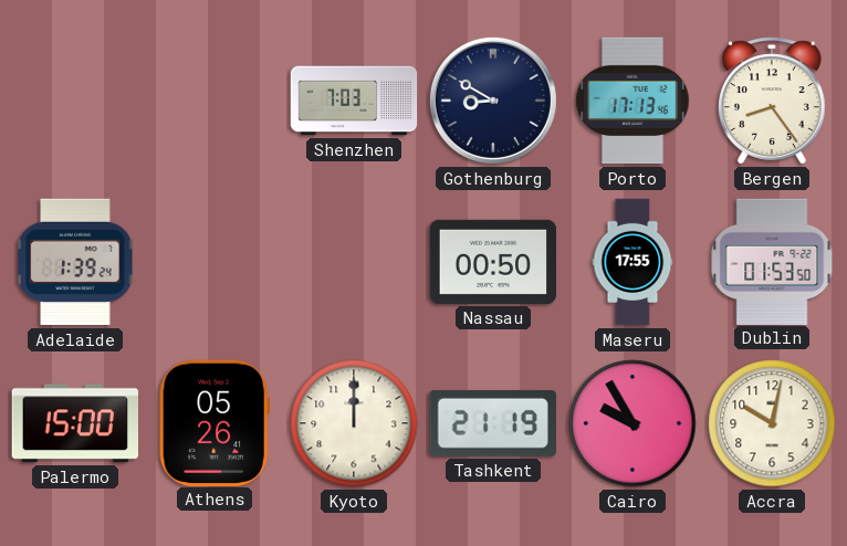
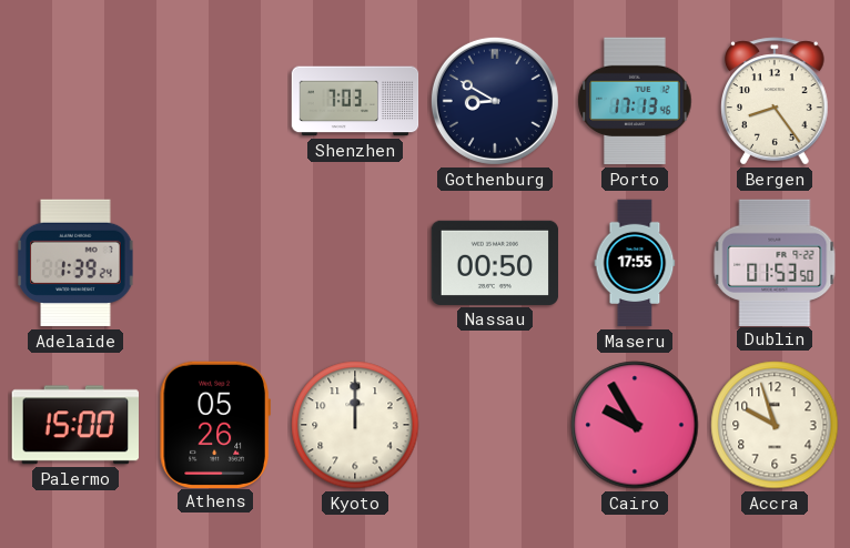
Tashkent: 21:19 -> none (493, 423)
Accra: 10:02 -> 9:57 (775, 425)
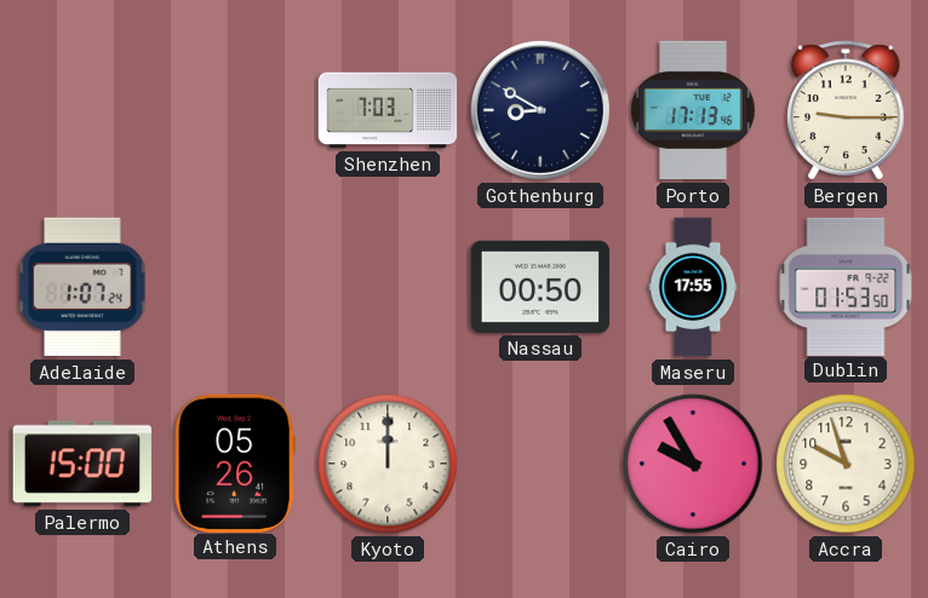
Bergen: 8:24 -> 9:15 (847, 110)
Adelaide: 1:39 -> 1:07 (82, 287)
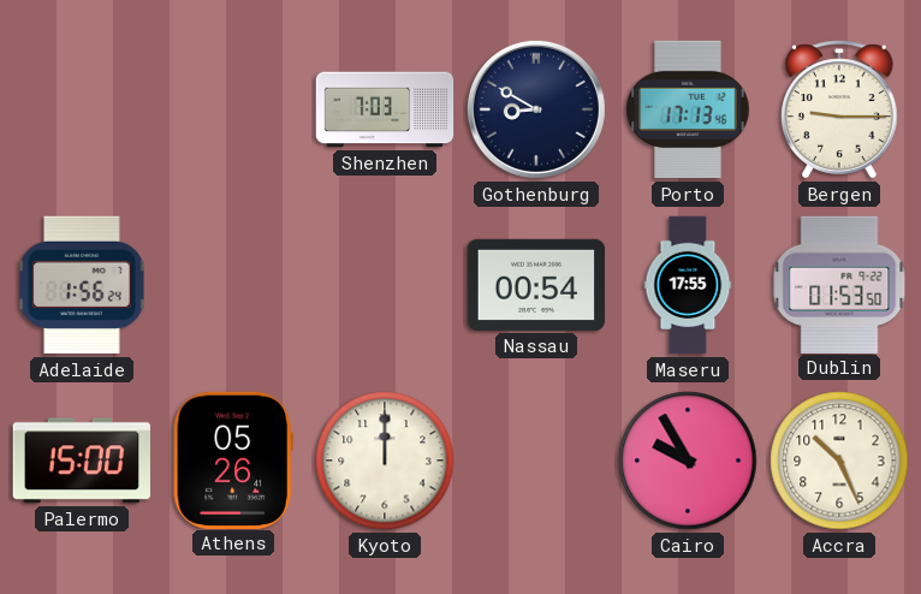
Adelaide: 1:07 -> 1:56 (82, 285)
Nassau: 00:50 -> 00:54 (536, 285)
Accra: 9:57 -> 10:26 (839, 461)
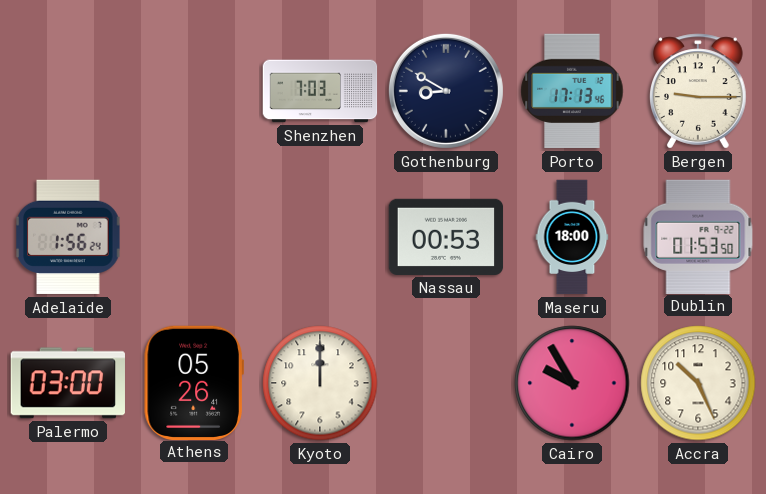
Nassau: 00:54 -> 00:53 (446, 237)
Maseru: 17:55 -> 18:00 (572, 237)
Palermo: 15:00 -> 03:00 (68, 383)
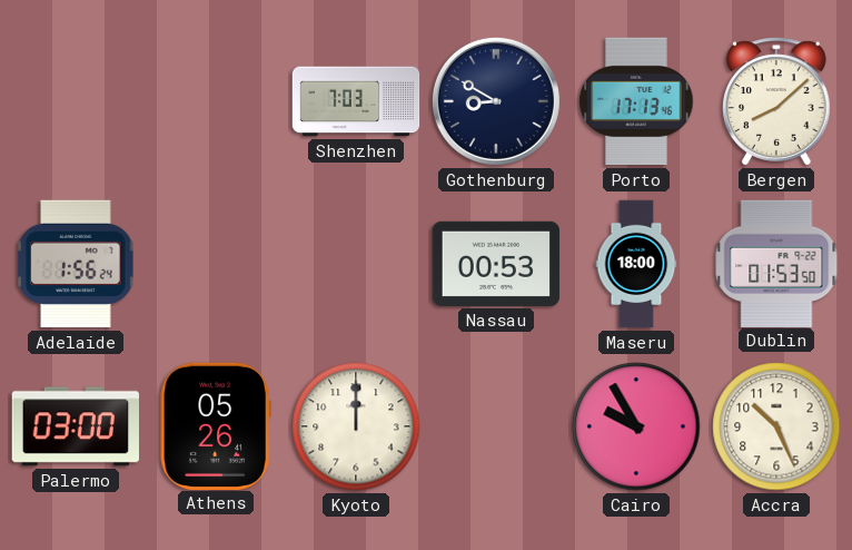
Bergen: 9:15 -> 8:08 (777, 101)
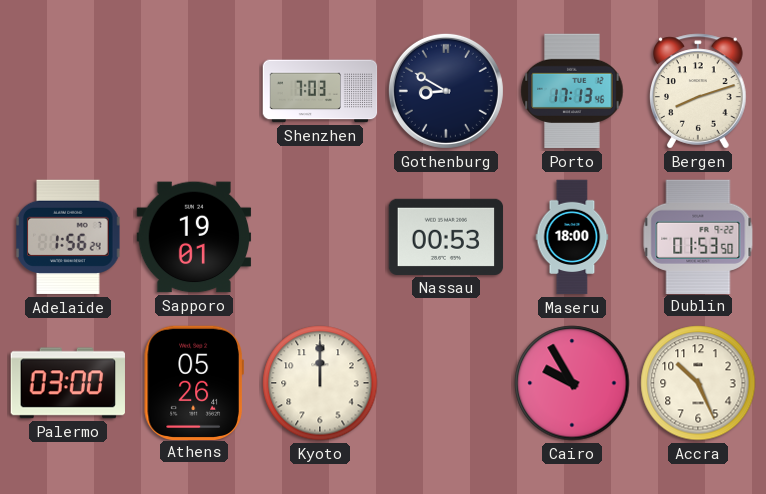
Bergen: 8:08 -> 8:12 (699, 91)
Sapporo: none -> 19:01 (194, 237)
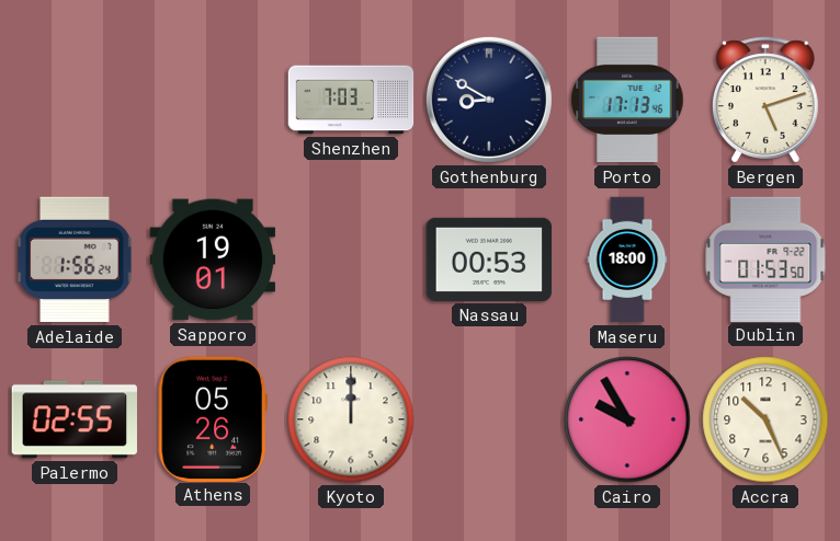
Bergen: 8:12 -> 5:12 (767, 100)
Palermo: 03:00 -> 02:55 (75, 419)
